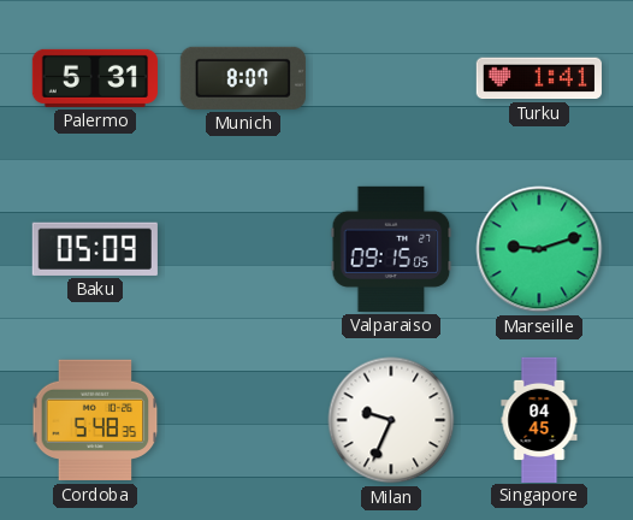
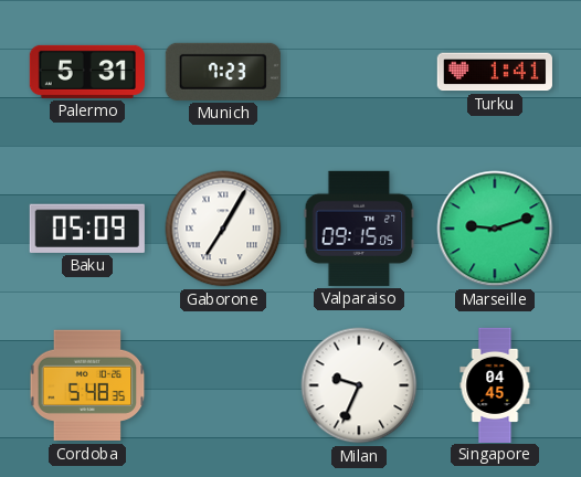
Munich: 8:07 -> 7:23 (223, 72)
Gaborone: none -> 7:05 (223, 229)
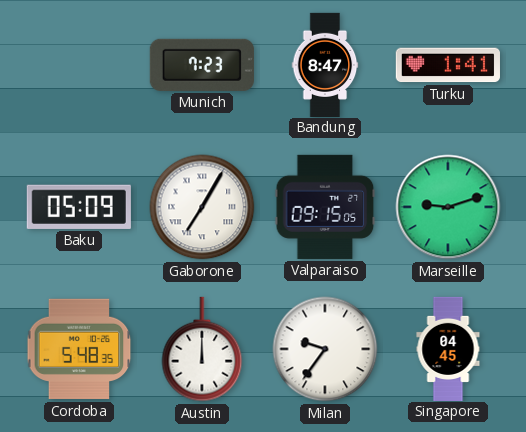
Palermo: 5:31 -> none (87, 72)
Bandung: none -> 8:47 (325, 64)
Austin: none -> 12:00 (202, 349)
Milan: 9:34 -> 9:36 (325, 349)
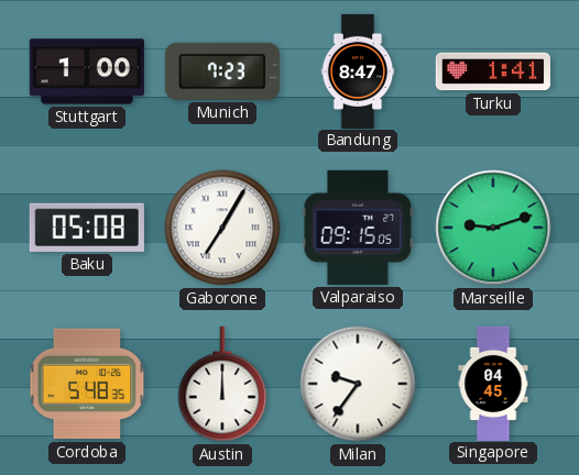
Stuttgart: none -> 1:00 (87, 71)
Baku: 05:09 -> 05:08 (87, 228)
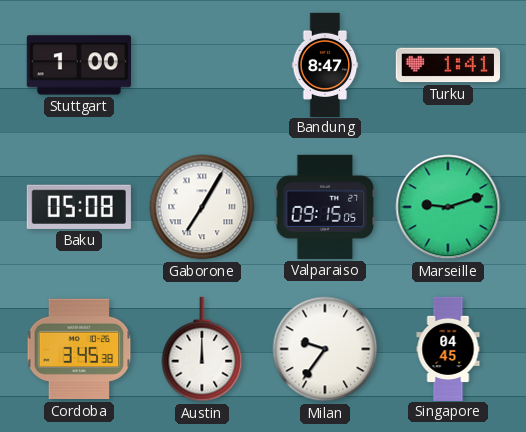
Munich: 7:23 -> none (222, 71)
Cordoba: 5:48 -> 3:45 (79, 349)
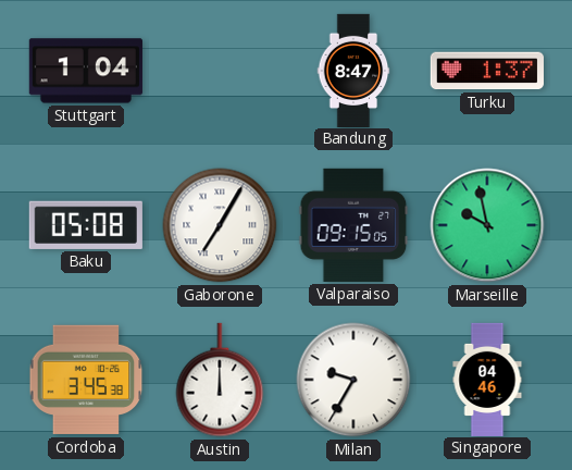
Stuttgart: 1:00 -> 1:04 (86, 71)
Turku: 1:41 -> 1:37 (487, 71)
Marseille: 9:12 -> 9:58 (487, 225)
Milan: 9:36 -> 9:35 (353, 380)
Singapore: 04:45 -> 04:46 (487, 379)
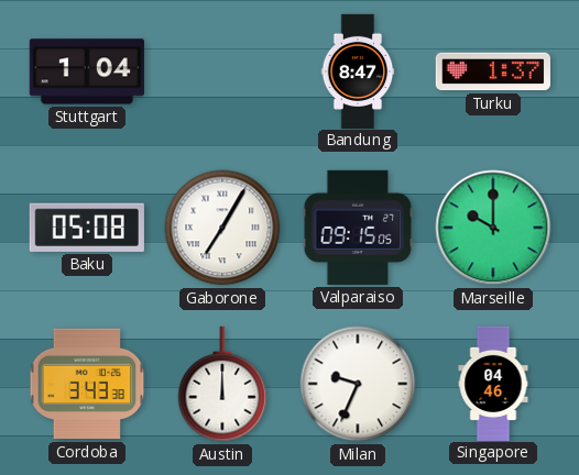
Marseille: 9:58 -> 10:00 (493, 228)
Cordoba: 3:45 -> 3:43 (87, 384)
Milan: 9:35 -> 9:34 (358, 384)
